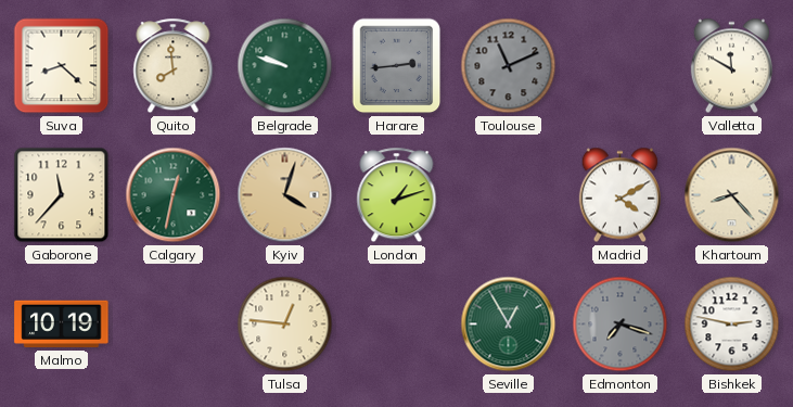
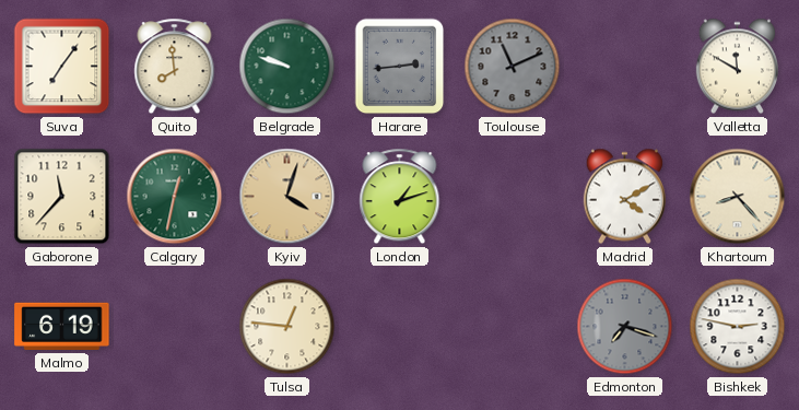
Suva: 8:22 -> 7:06 (62, 67)
Malmo: 10:19 -> 6:19 (62, 327)
Seville: 12:55 -> none (509, 325)
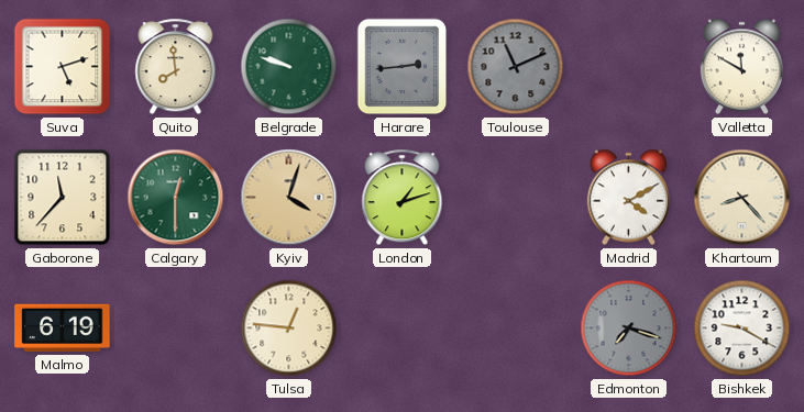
Suva: 7:06 -> 5:12 (63, 67)
Calgary: 12:32 -> 12:30 (176, 198)
Bishkek: 2:47 -> 9:20 (742, 329)
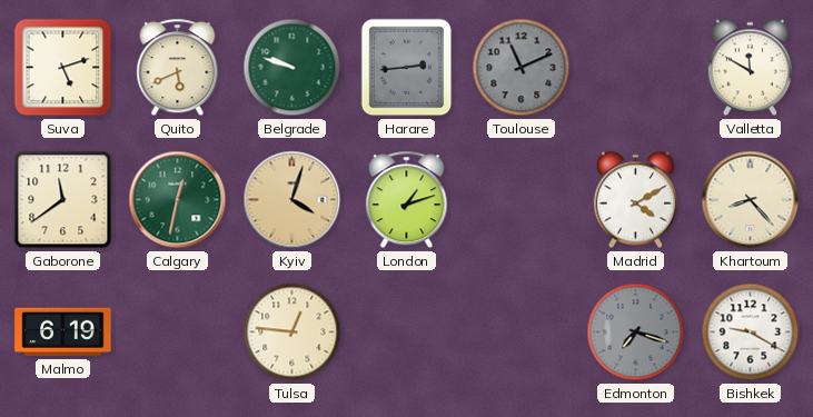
Quito: 7:59 -> 5:41 (178, 68)
Gaborone: 11:37 -> 11:39 (63, 200)
Calgary: 12:30 -> 12:32 (178, 200)
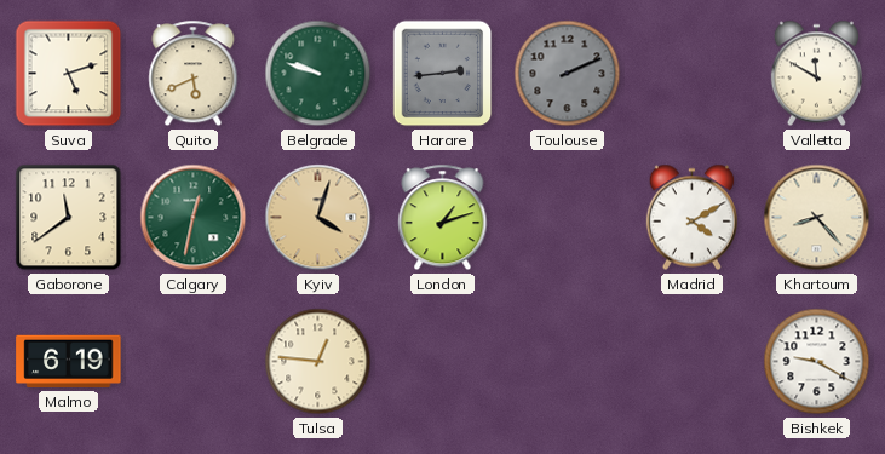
Toulouse: 11:11 -> 2:11 (568, 74)
Edmonton: 7:18 -> none (636, 332)
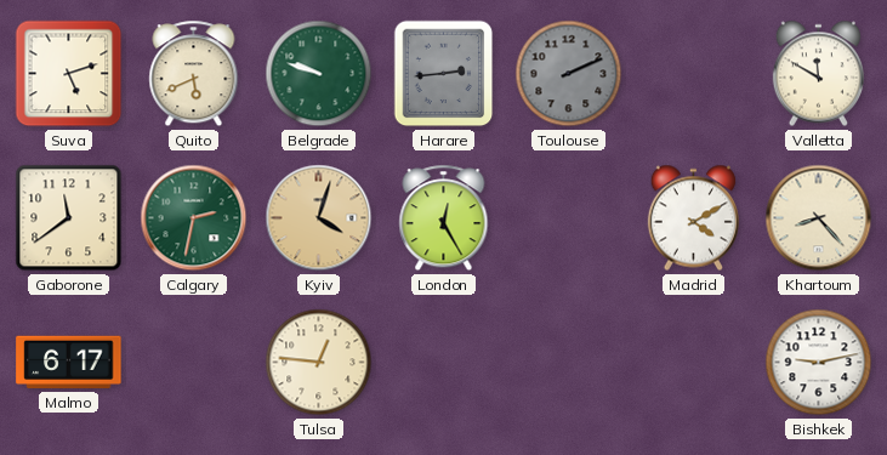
Calgary: 12:32 -> 2:32 (194, 218)
London: 1:12 -> 12:25 (444, 218)
Malmo: 6:19 -> 6:17 (69, 363)
Bishkek: 9:20 -> 9:13 (819, 363)
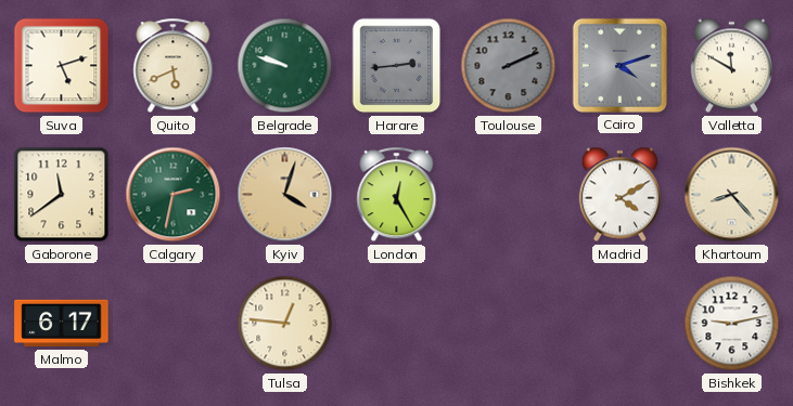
Cairo: none -> 4:12 (619, 65)
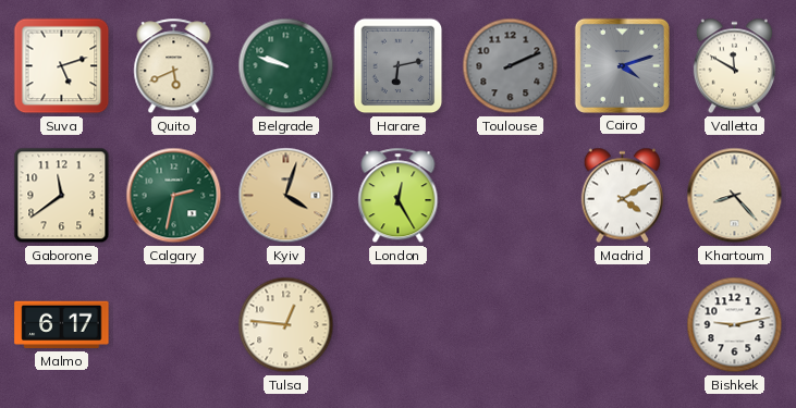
Harare: 2:44 -> 6:13 (399, 66)
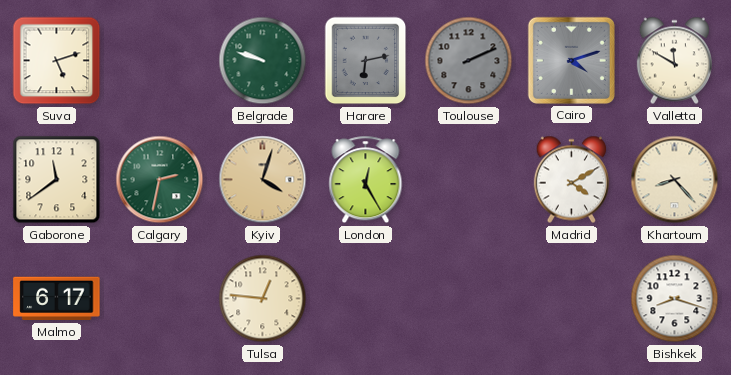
Quito: 5:41 -> none (174, 66)
Bishkek: 9:13 -> 8:18 (675, 299)
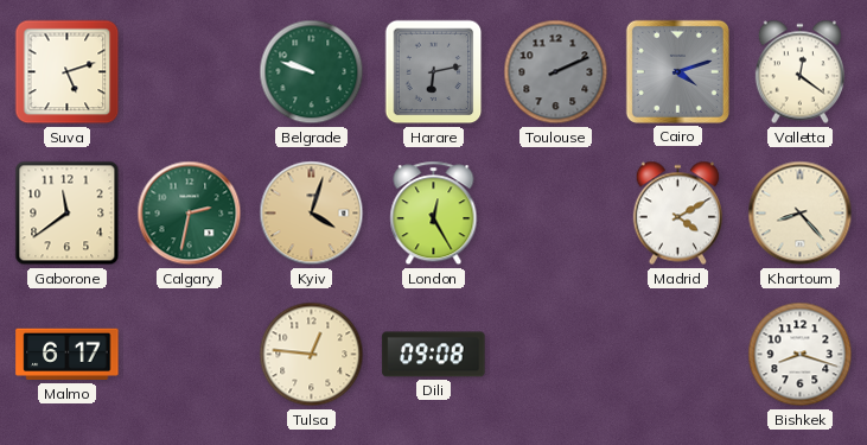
Valletta: 11:50 -> 12:21 (799, 72)
Dili: none -> 09:08 (434, 355)
